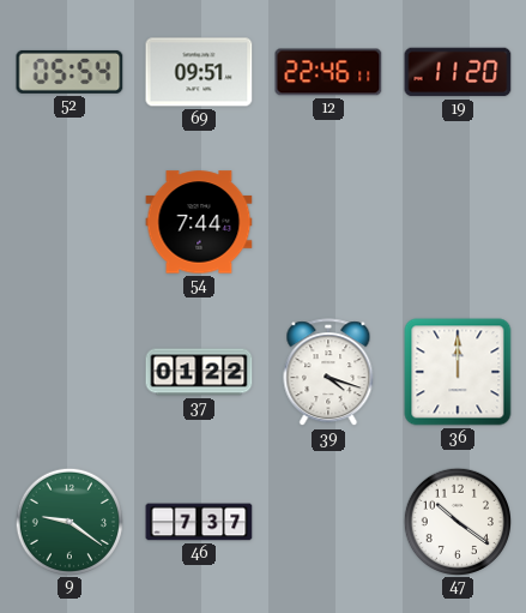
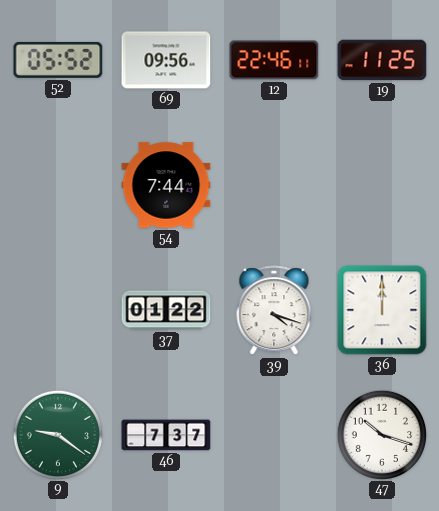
52: 05:54 -> 05:52 (58, 60)
69: 09:51 -> 09:56 (166, 60)
19: 11:20 -> 11:25 (382, 60)
47: 10:21 -> 10:18 (381, 434)
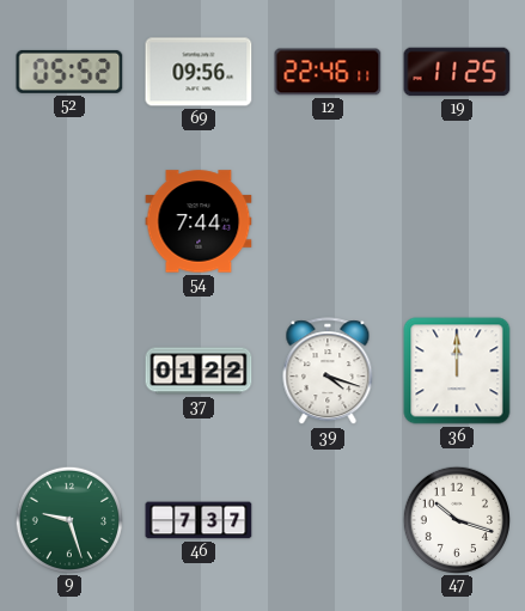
9: 9:21 -> 9:27 (68, 519)
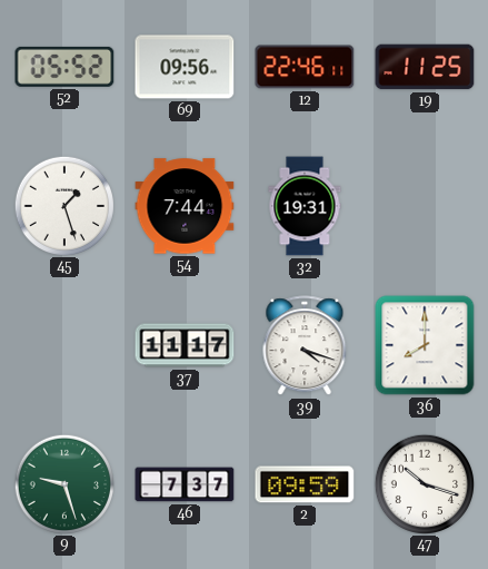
45: none -> 1:27 (63, 205)
32: none -> 19:31 (305, 206)
37: 01:22 -> 11:17 (185, 345)
36: 12:00 -> 8:00 (425, 345)
2: none -> 09:59 (305, 484)
